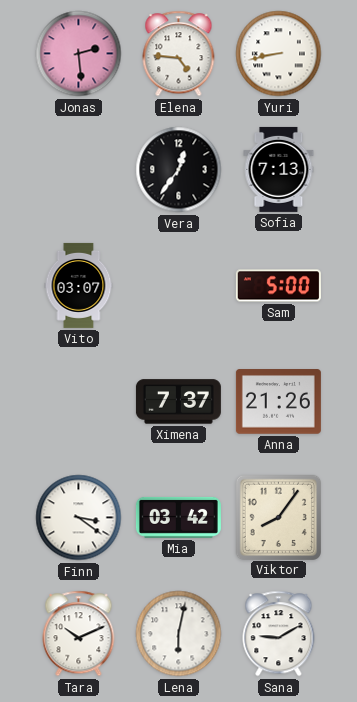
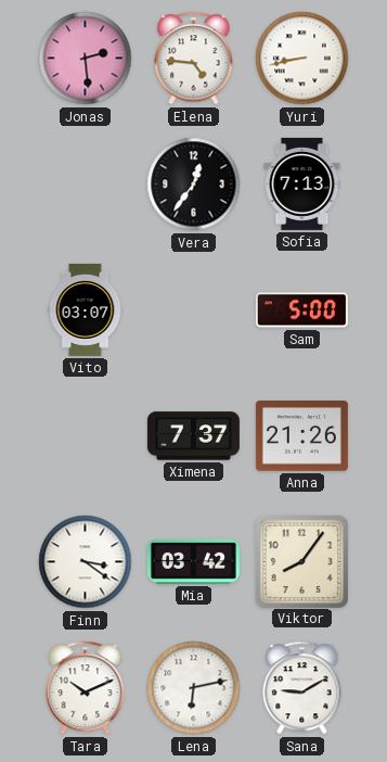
Lena: 6:02 -> 6:13 (194, 688)
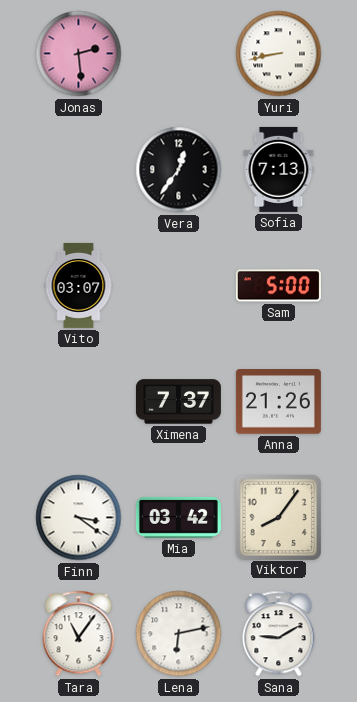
Elena: 4:46 -> none (194, 59)
Tara: 10:11 -> 11:06 (79, 634)
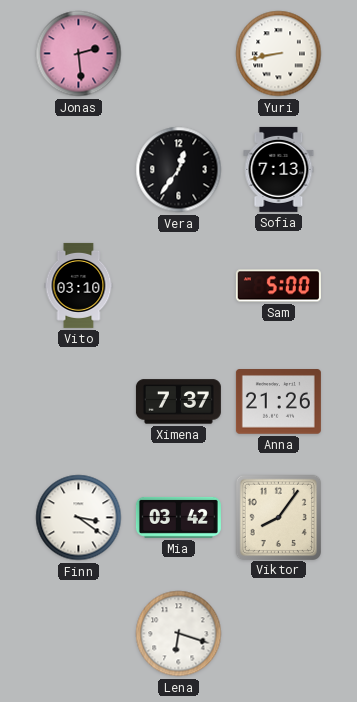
Vito: 03:07 -> 03:10 (79, 285)
Tara: 11:06 -> none (79, 634)
Lena: 6:13 -> 6:18 (179, 634)
Sana: 9:10 -> none (279, 634)
